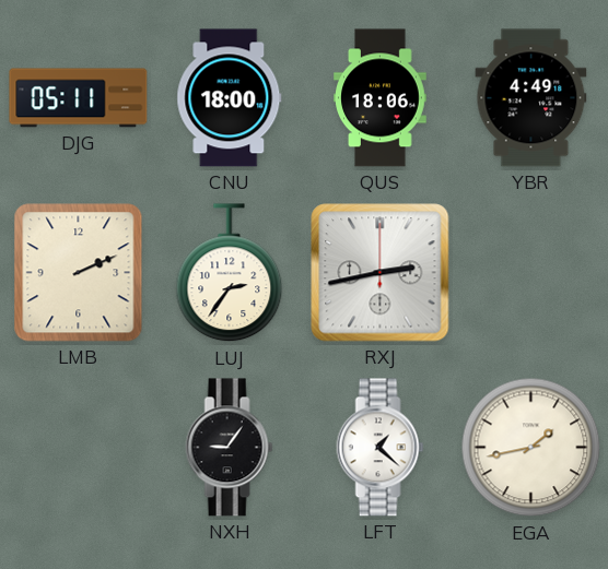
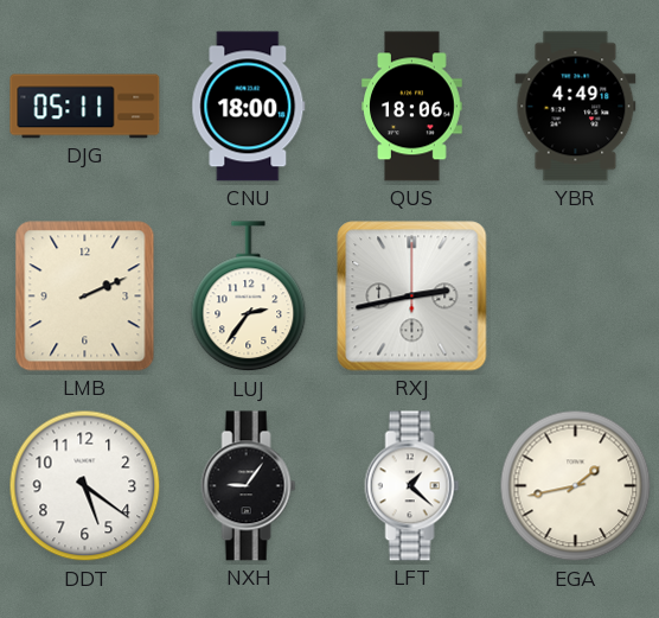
DDT: none -> 5:21 (85, 486)
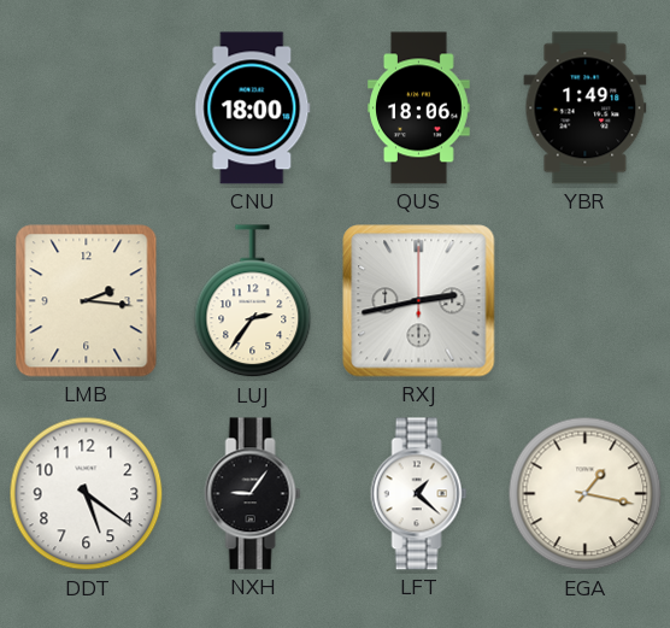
DJG: 05:11 -> none (85, 107)
YBR: 4:49 -> 1:49 (586, 108)
LMB: 2:11 -> 2:16 (87, 301)
EGA: 1:43 -> 1:17 (586, 494)
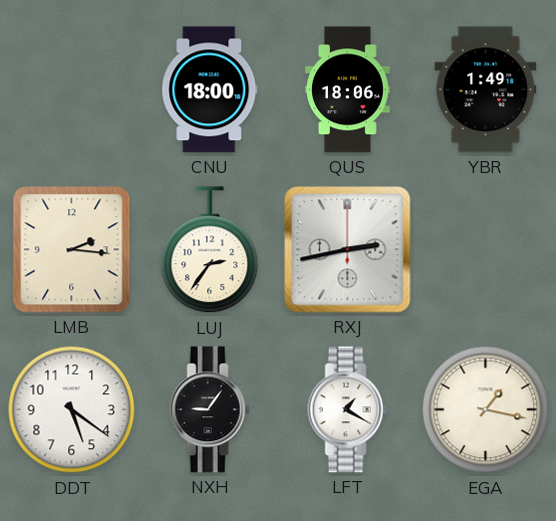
LFT: 1:22 -> 1:20 (348, 410)
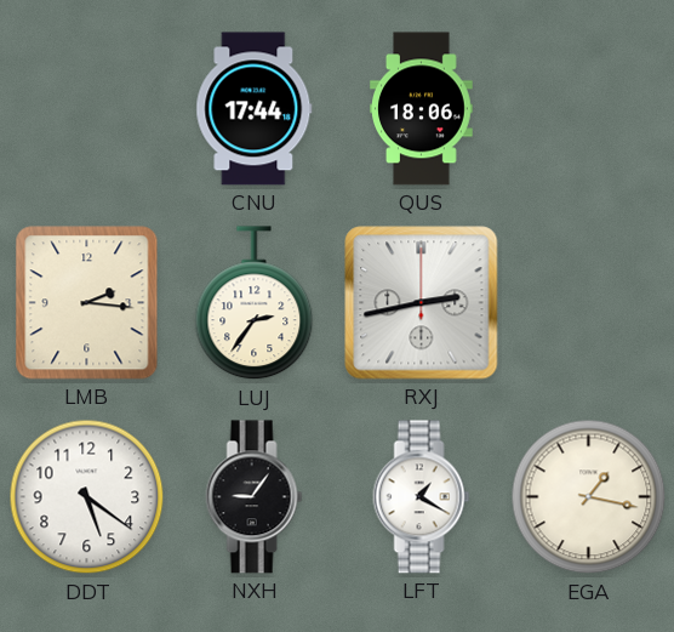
CNU: 18:00 -> 17:44 (255, 109)
YBR: 1:49 -> none (486, 90)
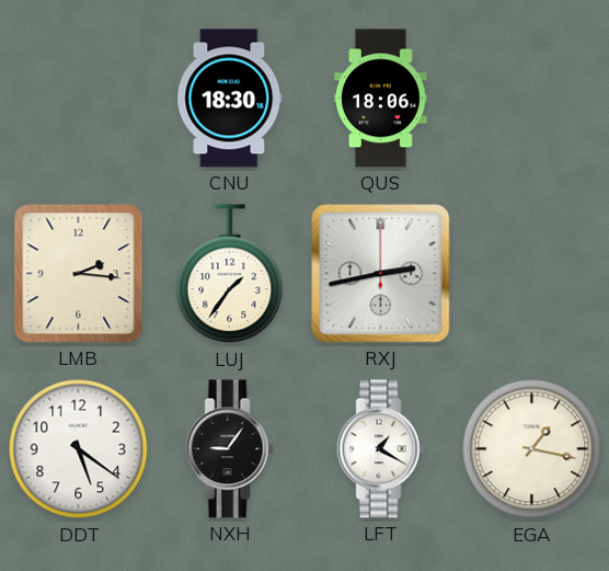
CNU: 17:44 -> 18:30 (230, 99)
LUJ: 2:36 -> 1:36 (230, 274)
